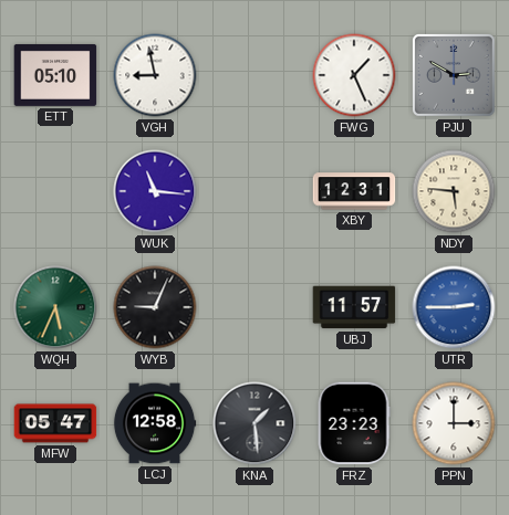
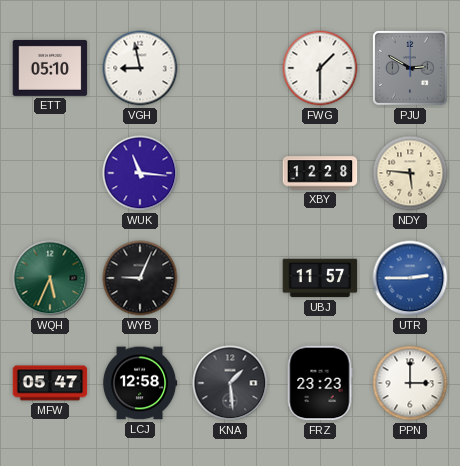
FWG: 1:26 -> 1:30 (320, 68)
XBY: 12:31 -> 12:28 (320, 173)
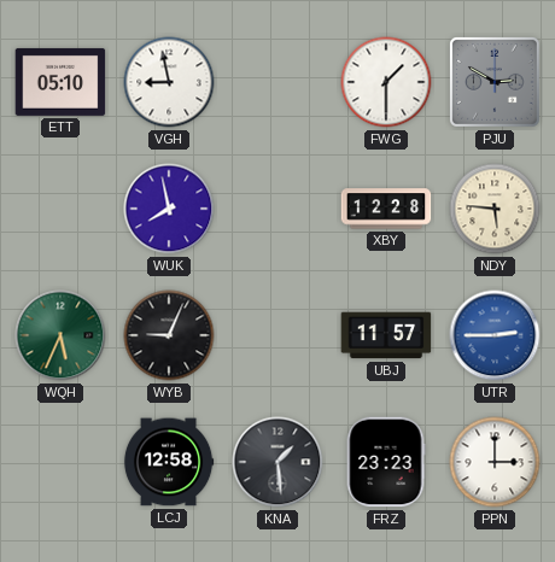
WUK: 11:16 -> 7:58 (169, 209)
MFW: 05:47 -> none (50, 383)
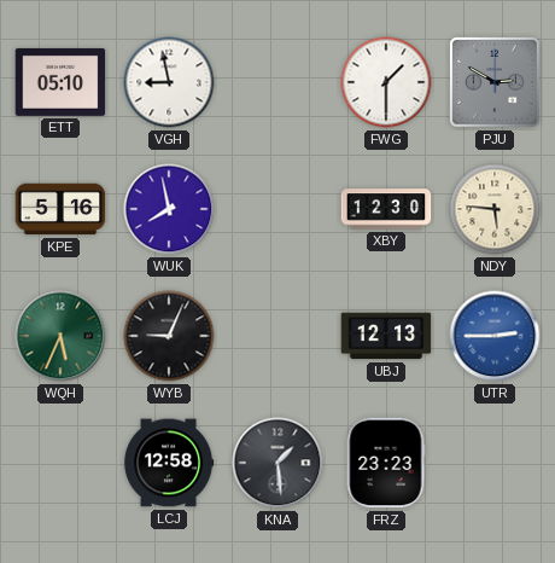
KPE: none -> 5:16 (60, 209)
XBY: 12:28 -> 12:30 (386, 209)
UBJ: 11:57 -> 12:13 (386, 336)
PPN: 3:00 -> none (495, 462)
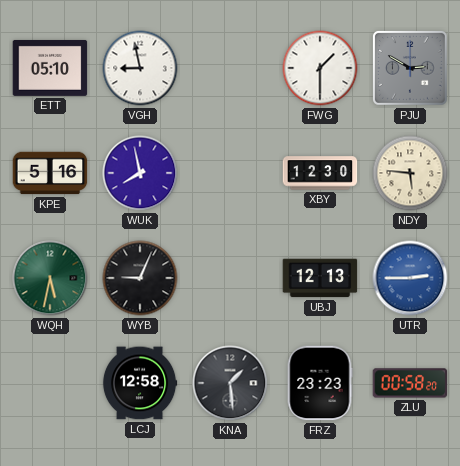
WQH: 5:34 -> 5:32 (50, 278)
ZLU: none -> 00:58 (410, 383)
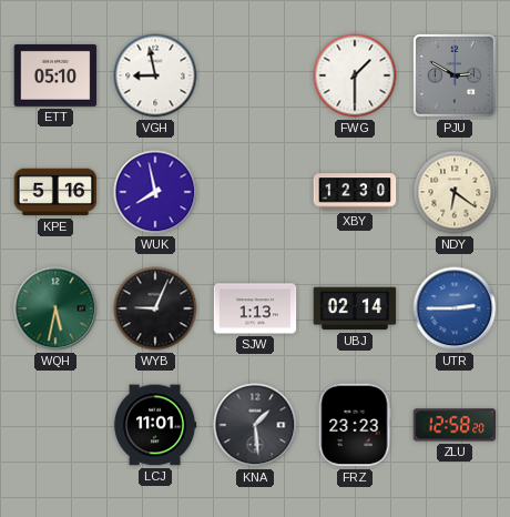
NDY: 5:46 -> 6:21 (455, 192)
SJW: none -> 1:13 (255, 308)
UBJ: 12:13 -> 02:14 (355, 308)
LCJ: 12:58 -> 11:01 (155, 425)
ZLU: 00:58 -> 12:58 (455, 425)
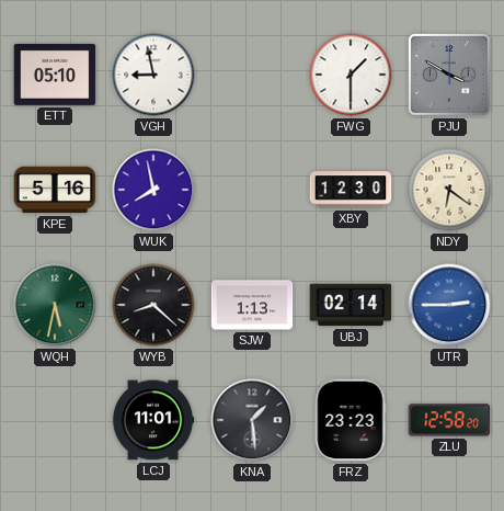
PJU: 2:50 -> 3:50 (449, 75)
WYB: 9:04 -> 8:22 (153, 305)
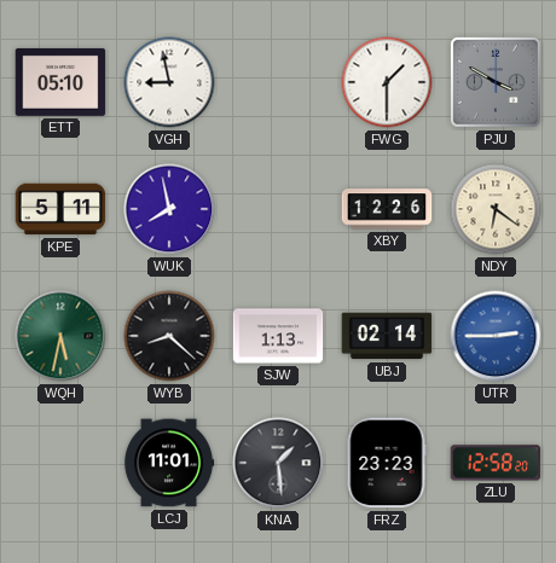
KPE: 5:16 -> 5:11 (60, 209)
XBY: 12:30 -> 12:26 (387, 209)
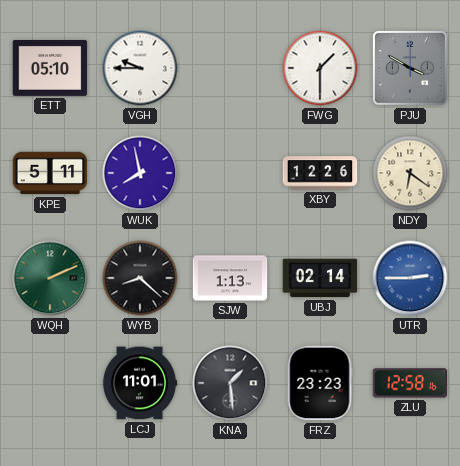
VGH: 8:58 -> 9:45 (140, 68)
WQH: 5:32 -> 2:11 (50, 278)
ZLU: 12:58:20 -> 12:58:16 (410, 383)
